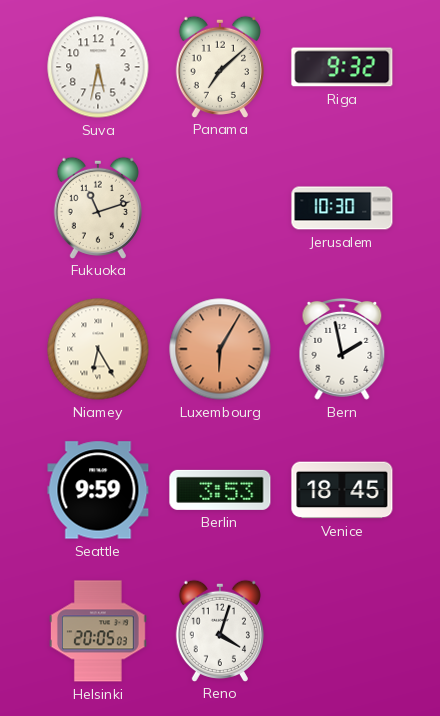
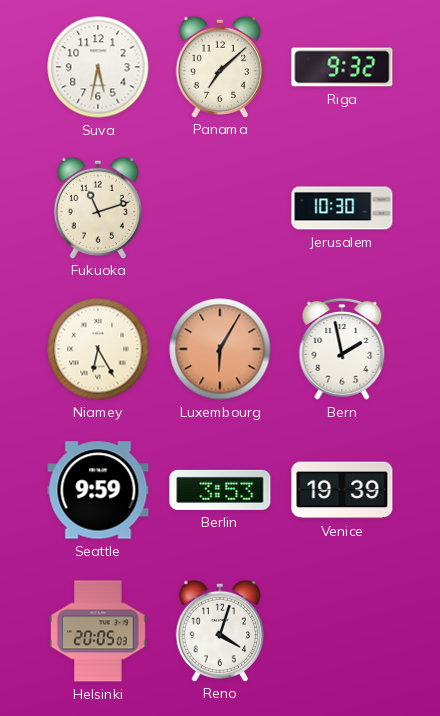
Venice: 18:45 -> 19:39 (342, 490)
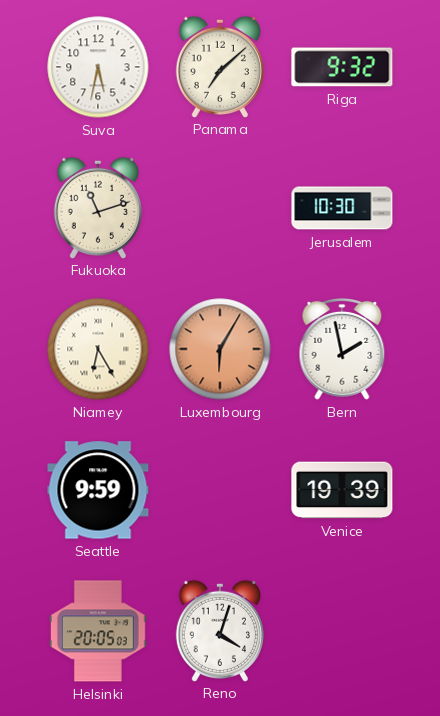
Berlin: 3:53 -> none (220, 490)
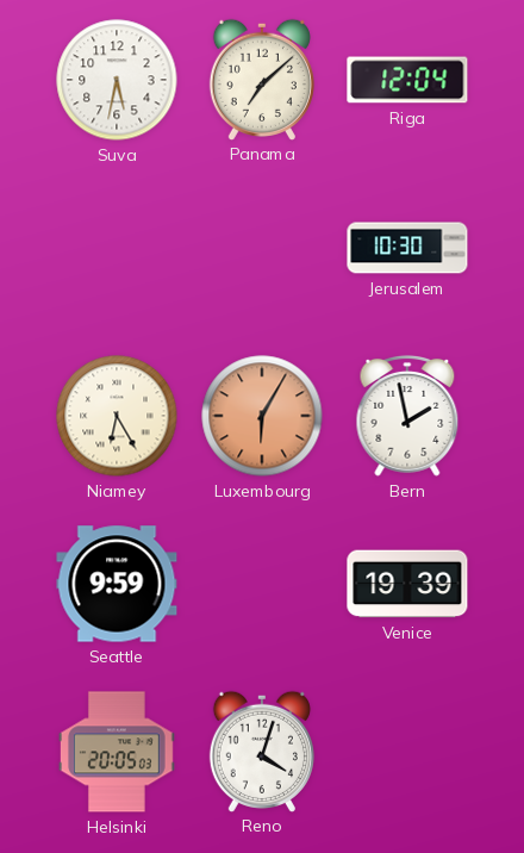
Riga: 9:32 -> 12:04 (407, 80)
Fukuoka: 11:12 -> none (98, 207)
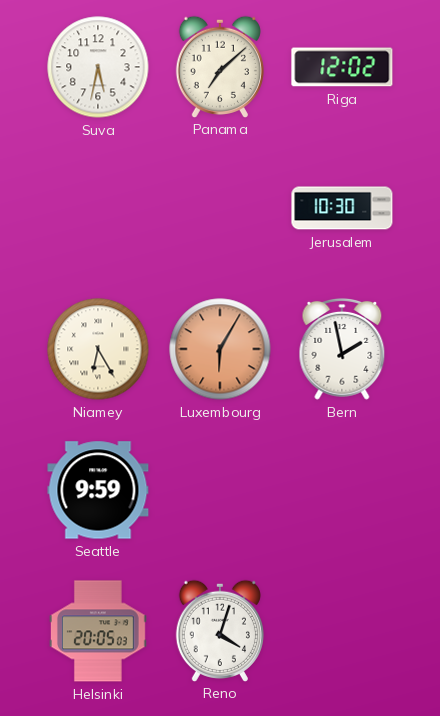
Riga: 12:04 -> 12:02 (342, 67)
Venice: 19:39 -> none (407, 584)
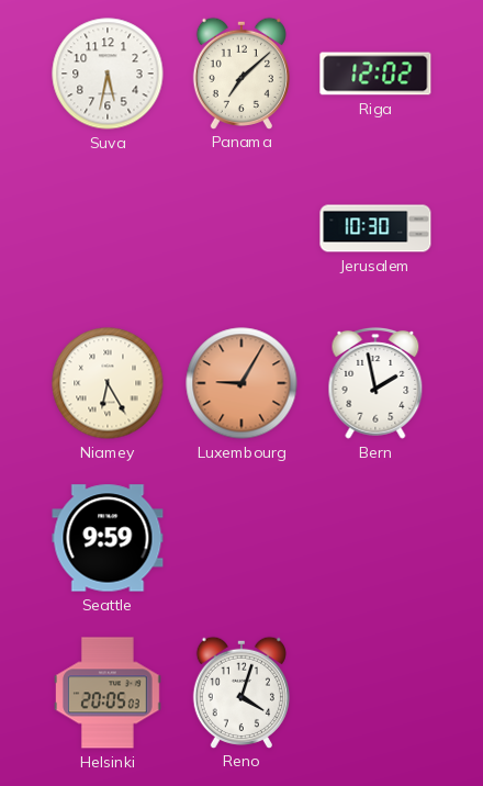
Luxembourg: 6:05 -> 9:05 (241, 383)
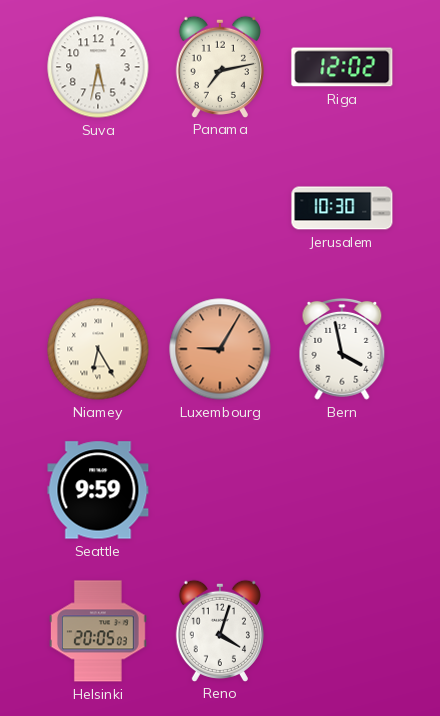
Panama: 7:08 -> 7:13 (220, 66)
Bern: 1:58 -> 3:58 (342, 349)
